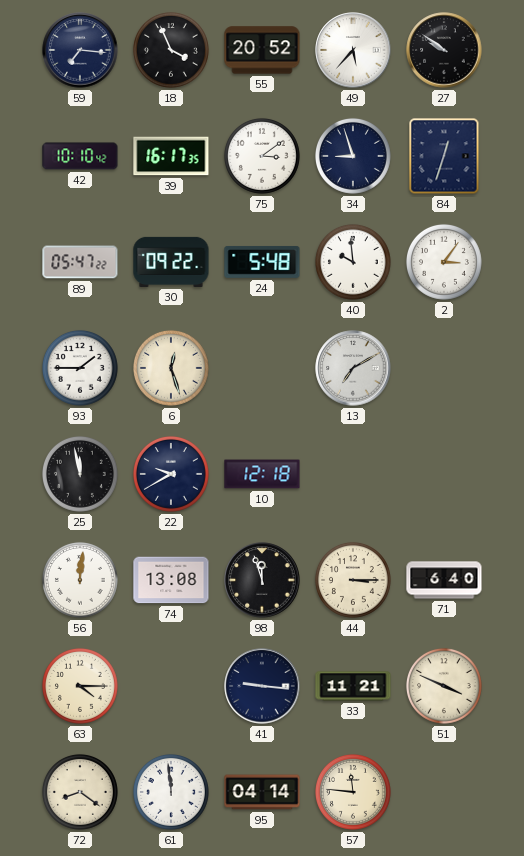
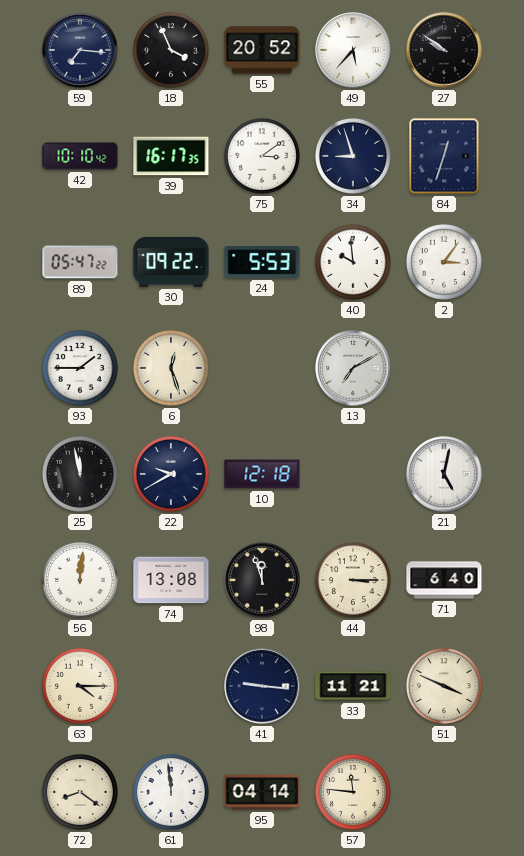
24: 5:48 -> 5:53 (262, 262)
21: none -> 5:02 (444, 474)
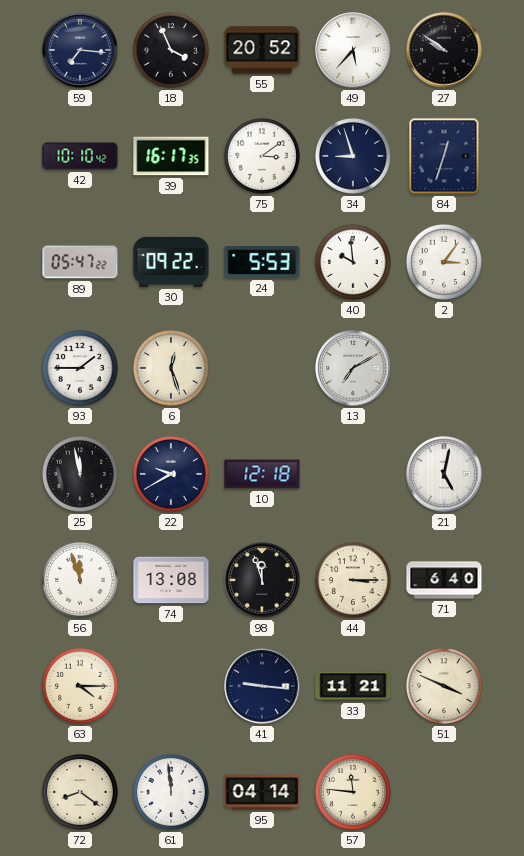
56: 12:01 -> 11:57 (80, 580)
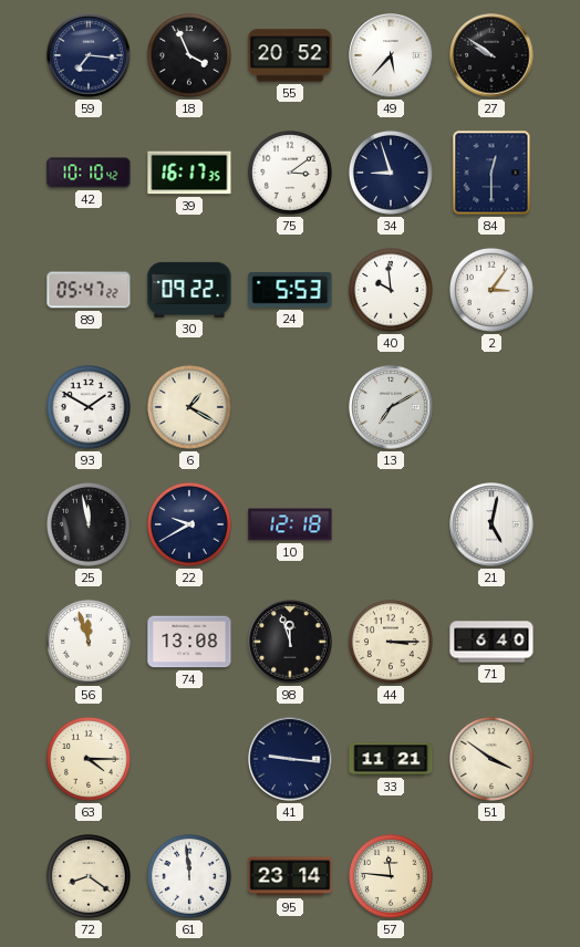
84: 12:33 -> 12:30 (491, 173)
93: 1:45 -> 1:50 (89, 407)
6: 12:27 -> 1:20 (189, 407)
51: 3:49 -> 3:51 (491, 759)
95: 04:14 -> 23:14 (290, 876)
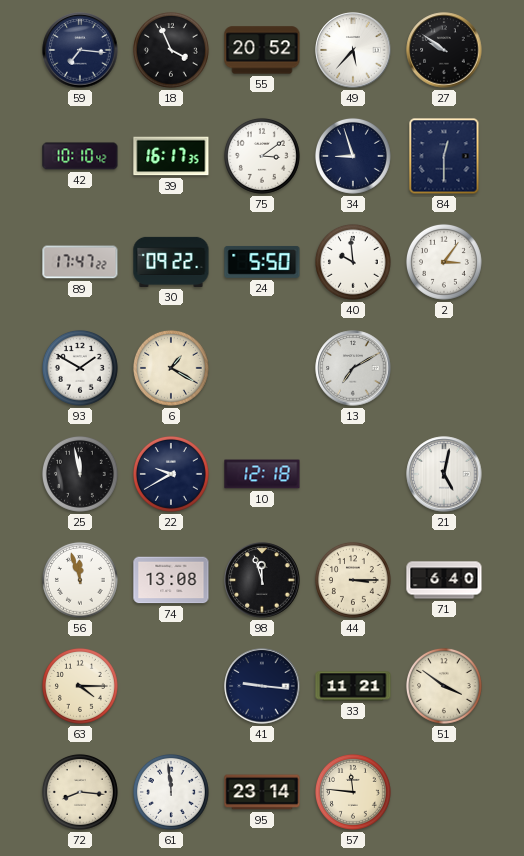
89: 05:47 -> 17:47 (80, 262)
24: 5:53 -> 5:50 (262, 262)
72: 8:21 -> 8:16 (80, 792)
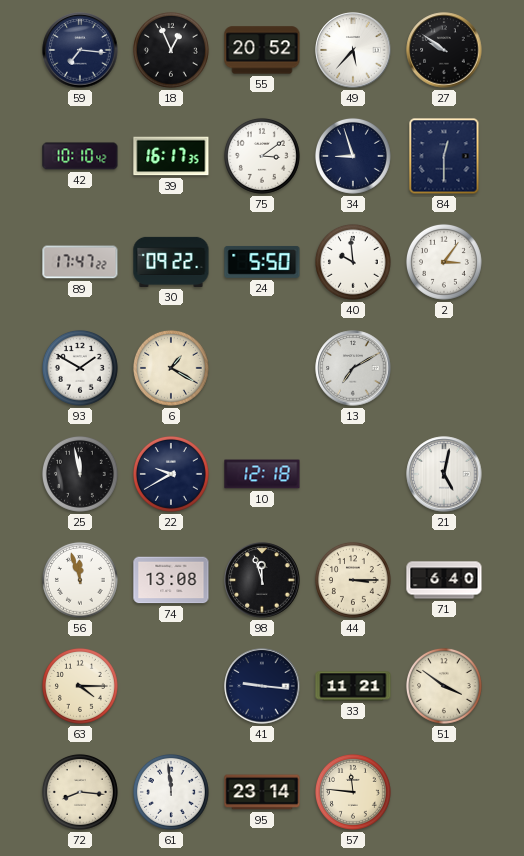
18: 3:56 -> 12:56 (171, 50)
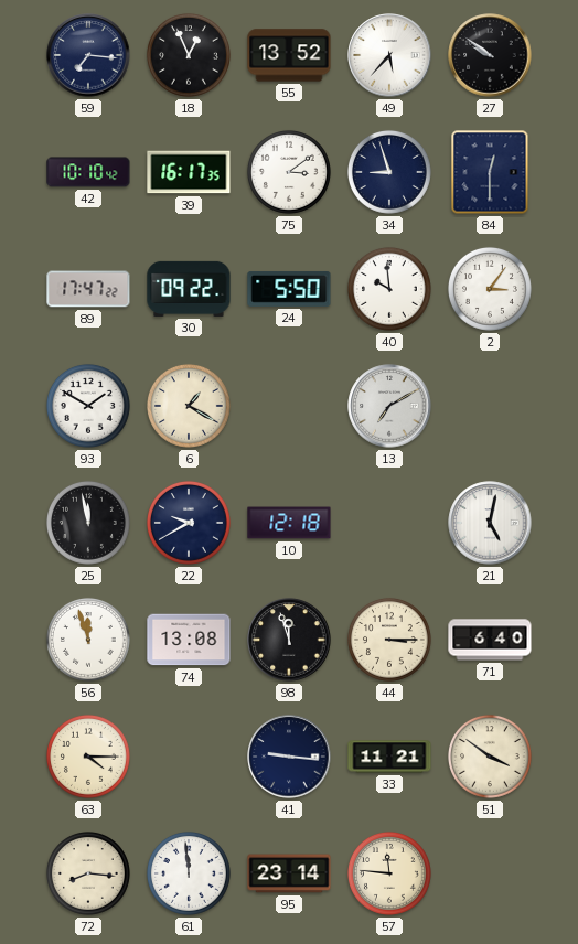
55: 20:52 -> 13:52 (289, 55)
